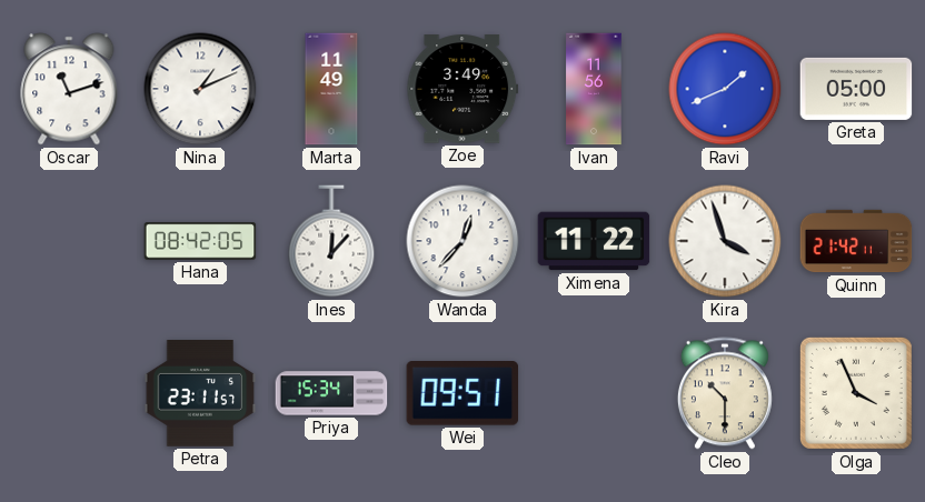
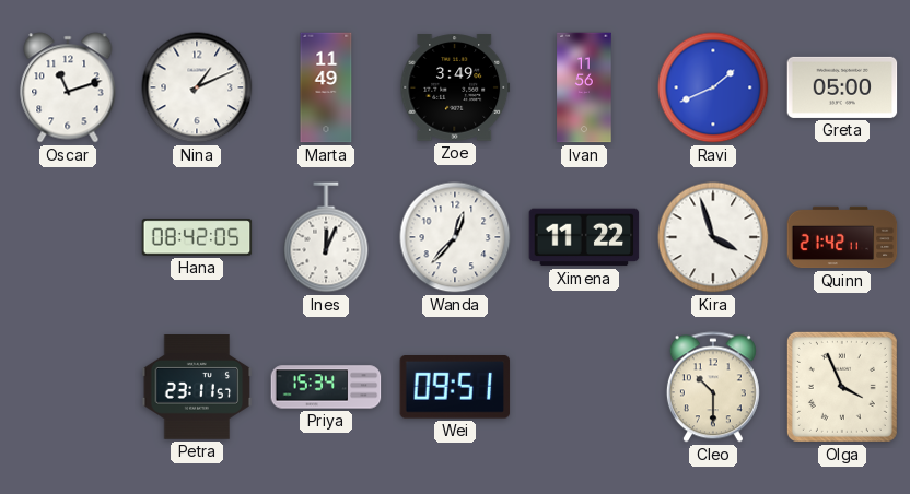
Ines: 12:07 -> 12:04 (326, 237)
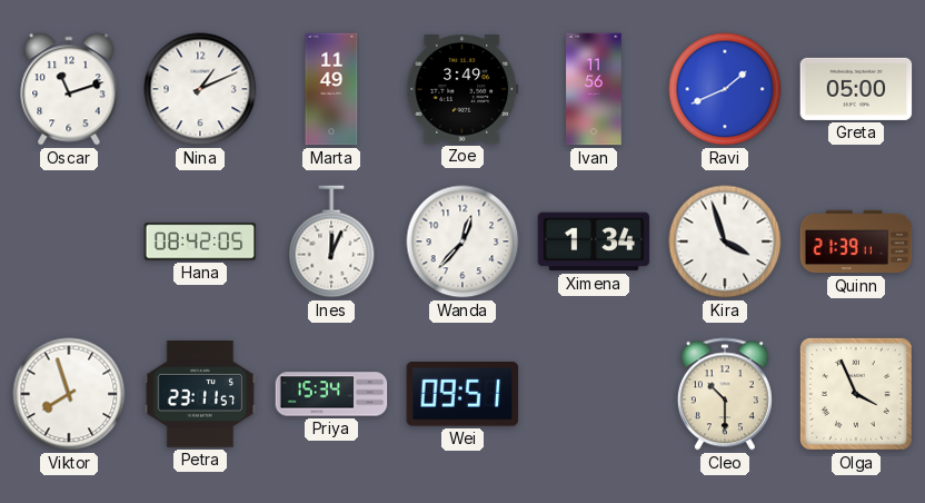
Ximena: 11:22 -> 1:34 (594, 241)
Quinn: 21:42 -> 21:39 (856, 241)
Viktor: none -> 7:57 (69, 394)
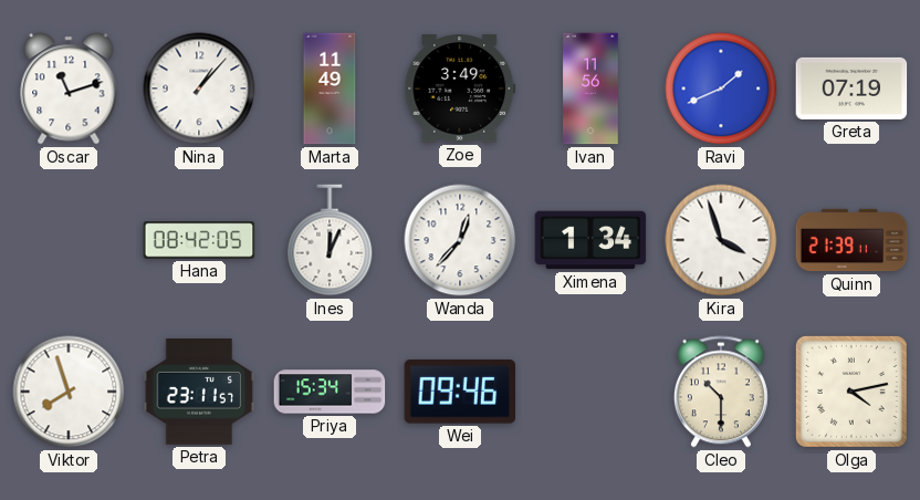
Nina: 1:11 -> 1:07 (199, 88)
Greta: 05:00 -> 07:19 (851, 88)
Wei: 09:51 -> 09:46 (460, 392)
Olga: 3:56 -> 4:13 (851, 392)
